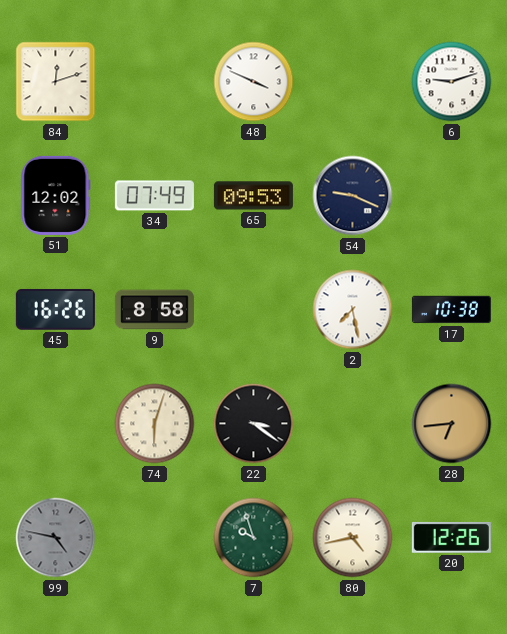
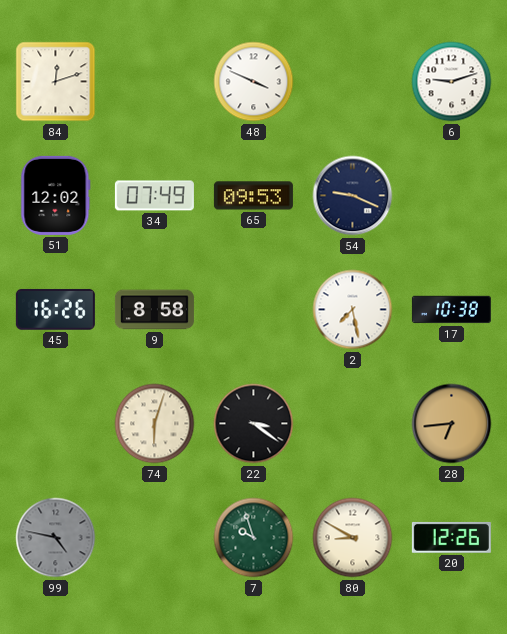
80: 4:43 -> 8:50 (353, 538)
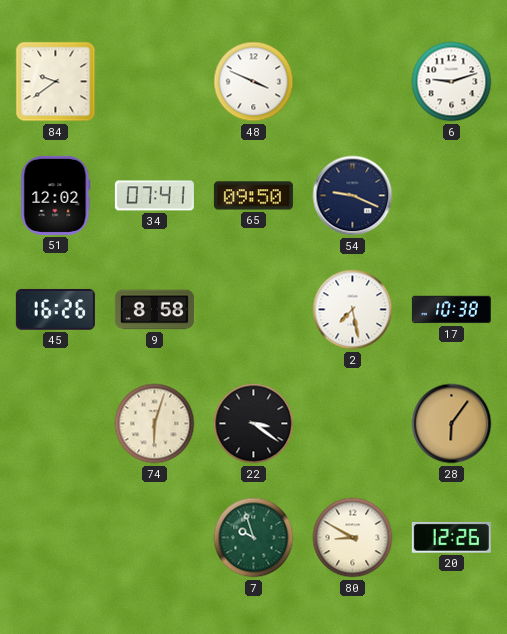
84: 12:12 -> 9:39 (56, 82)
34: 07:49 -> 07:41 (154, 196)
65: 09:53 -> 09:50 (253, 196)
28: 6:44 -> 6:06 (452, 424)
99: 4:47 -> none (56, 538)
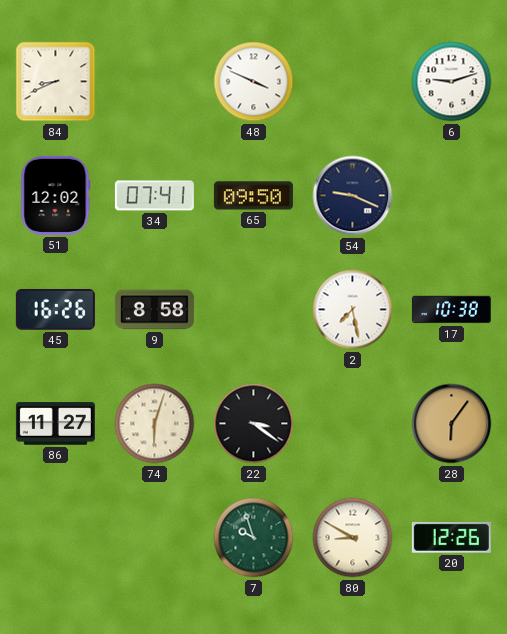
84: 9:39 -> 8:41 (56, 82)
86: none -> 11:27 (55, 424)
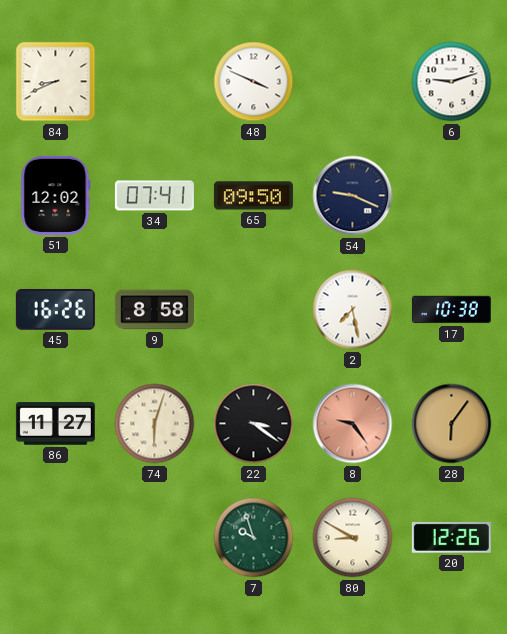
8: none -> 9:24 (353, 424)
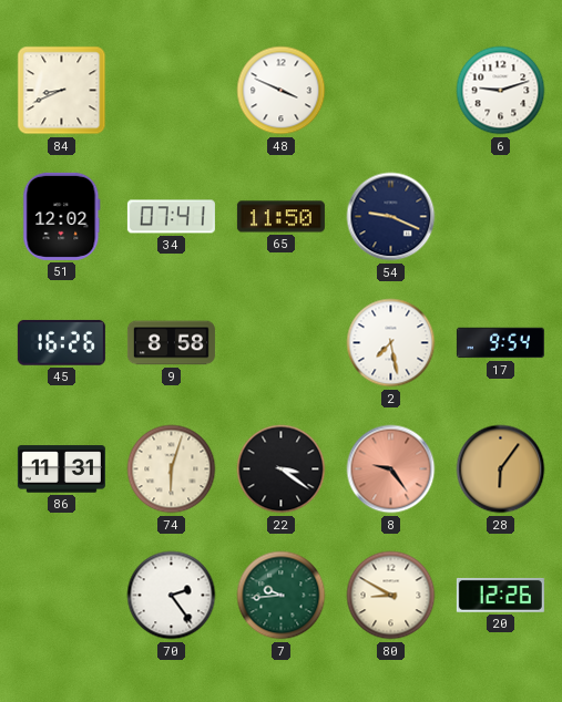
65: 09:50 -> 11:50 (280, 217)
17: 10:38 -> 9:54 (500, 343)
86: 11:27 -> 11:31 (61, 469)
70: none -> 2:24 (172, 596)
7: 9:57 -> 9:44 (282, 596)
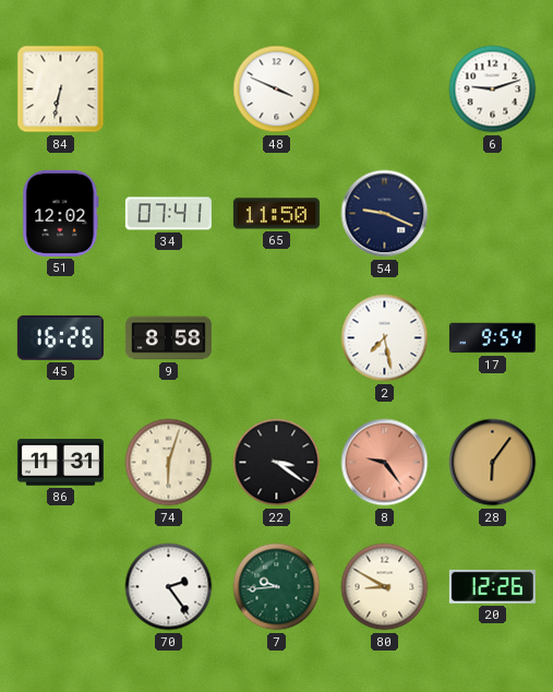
84: 8:41 -> 6:32 (61, 90)
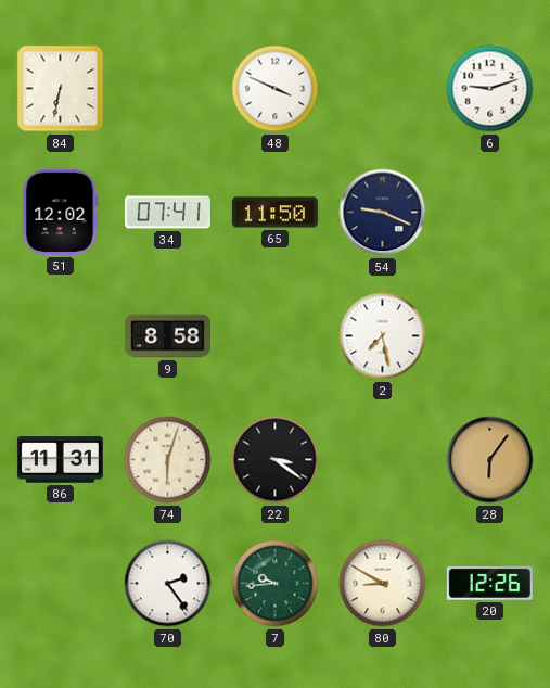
45: 16:26 -> none (60, 337)
17: 9:54 -> none (492, 338)
8: 9:24 -> none (385, 463)
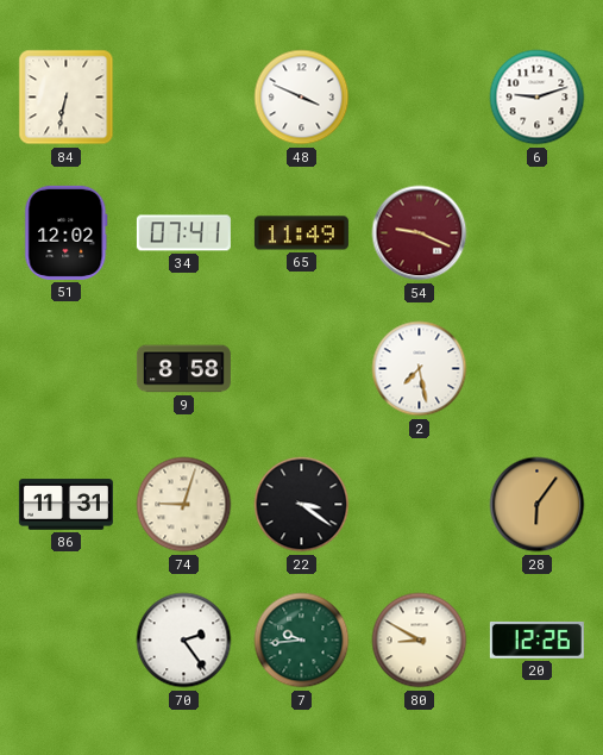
65: 11:50 -> 11:49 (301, 233)
54 dial: navy -> burgundy (420, 233)
74: 6:03 -> 9:03 (184, 505)
